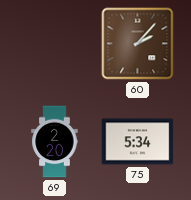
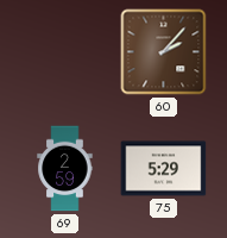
69: 2:20 -> 2:59 (65, 169)
75: 5:34 -> 5:29 (164, 169)
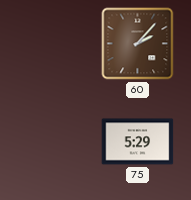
69: 2:59 -> none (65, 169)
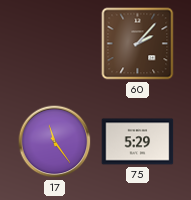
17: none -> 11:24 (55, 142)
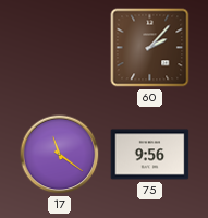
17: 11:24 -> 11:21 (60, 155)
75: 5:29 -> 9:56 (150, 155)
